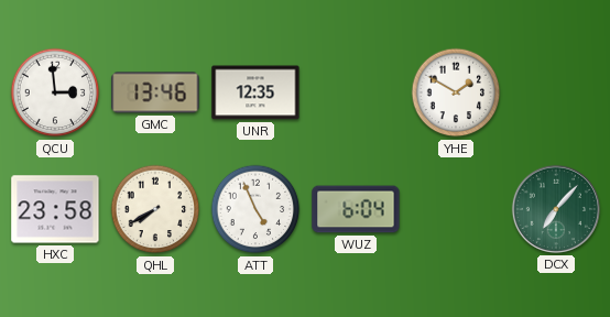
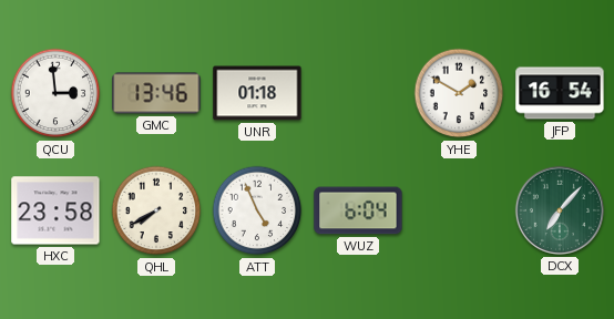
UNR: 12:35 -> 01:18 (257, 93)
JFP: none -> 16:54 (560, 93)
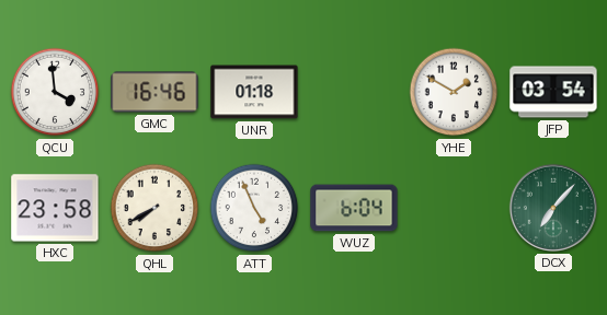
QCU: 2:59 -> 3:59 (55, 92)
GMC: 13:46 -> 16:46 (154, 92)
JFP: 16:54 -> 03:54 (553, 92)
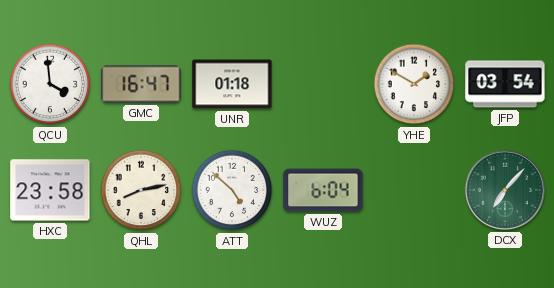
GMC: 16:46 -> 16:47 (141, 84)
QHL: 7:40 -> 8:13 (141, 190)
ATT: 4:56 -> 4:52 (232, 190)
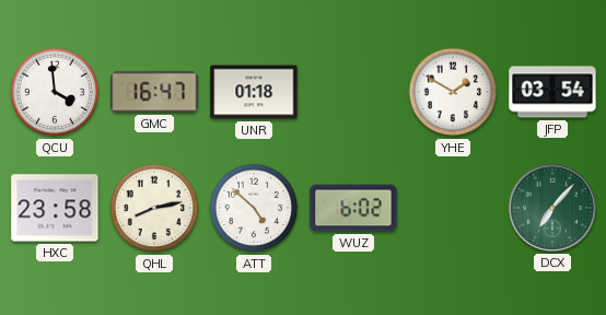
WUZ: 6:04 -> 6:02 (353, 208)
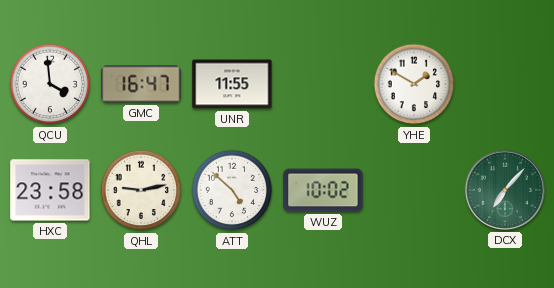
UNR: 01:18 -> 11:55 (232, 84)
JFP: 03:54 -> none (552, 92)
QHL: 8:13 -> 9:13 (141, 190)
WUZ: 6:02 -> 10:02 (323, 190)
